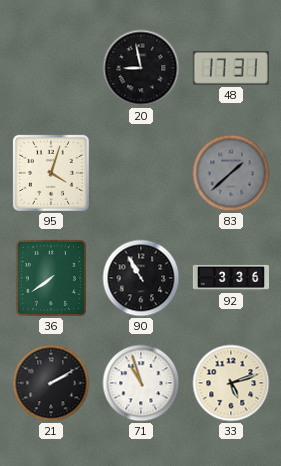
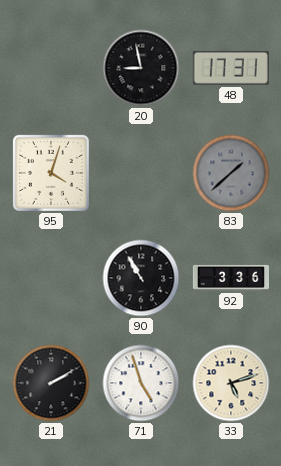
36: 7:39 -> none (51, 278)
71: 10:57 -> 4:57 (141, 383)
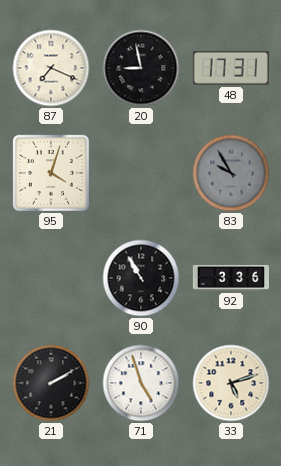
87: none -> 7:19 (51, 68)
83: 1:38 -> 9:55 (231, 173)
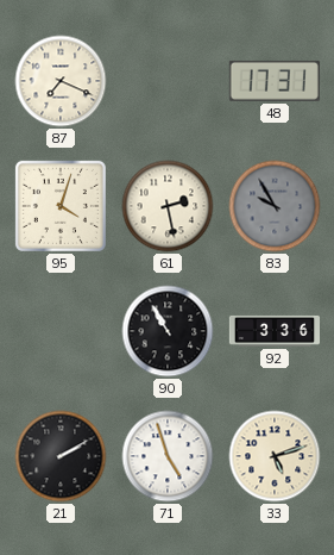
20: 8:58 -> none (141, 68)
61: none -> 2:28 (168, 206)
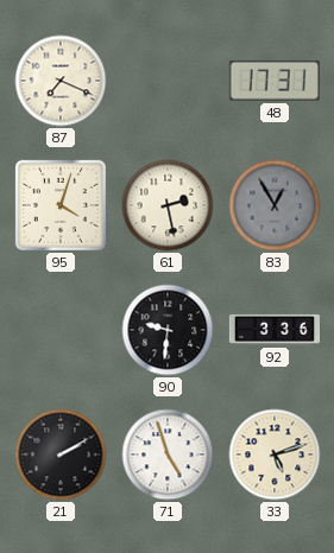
83: 9:55 -> 12:55 (275, 205)
90: 10:55 -> 9:31 (168, 330)
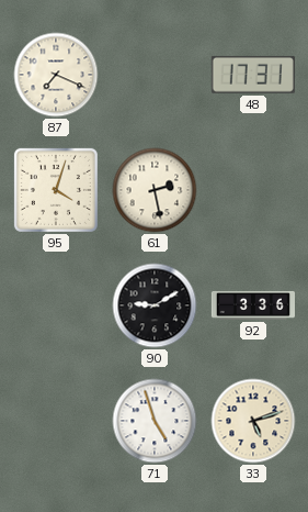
83: 12:55 -> none (275, 205)
90: 9:31 -> 9:10 (155, 305)
21: 2:10 -> none (61, 455)
